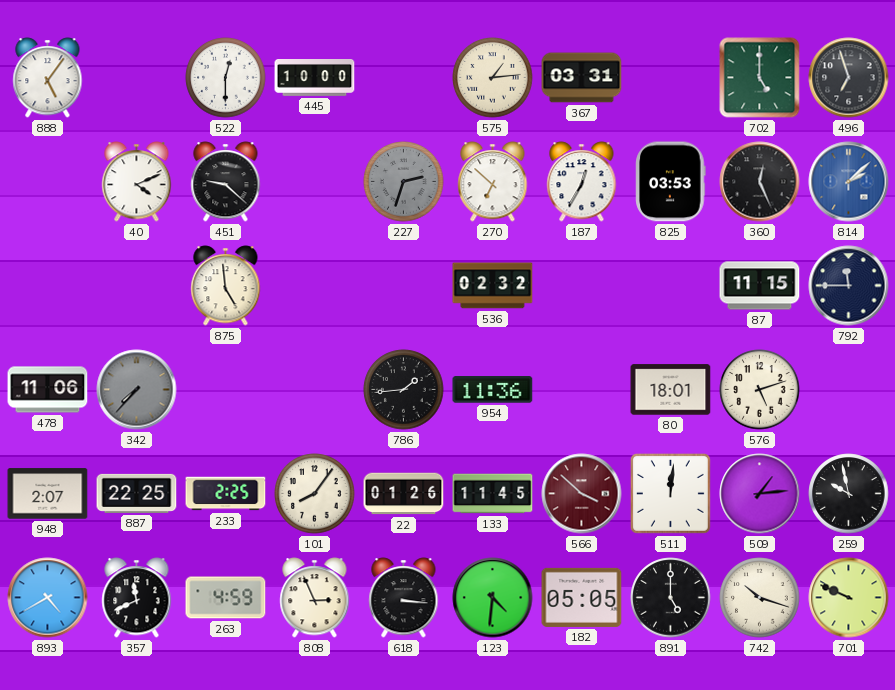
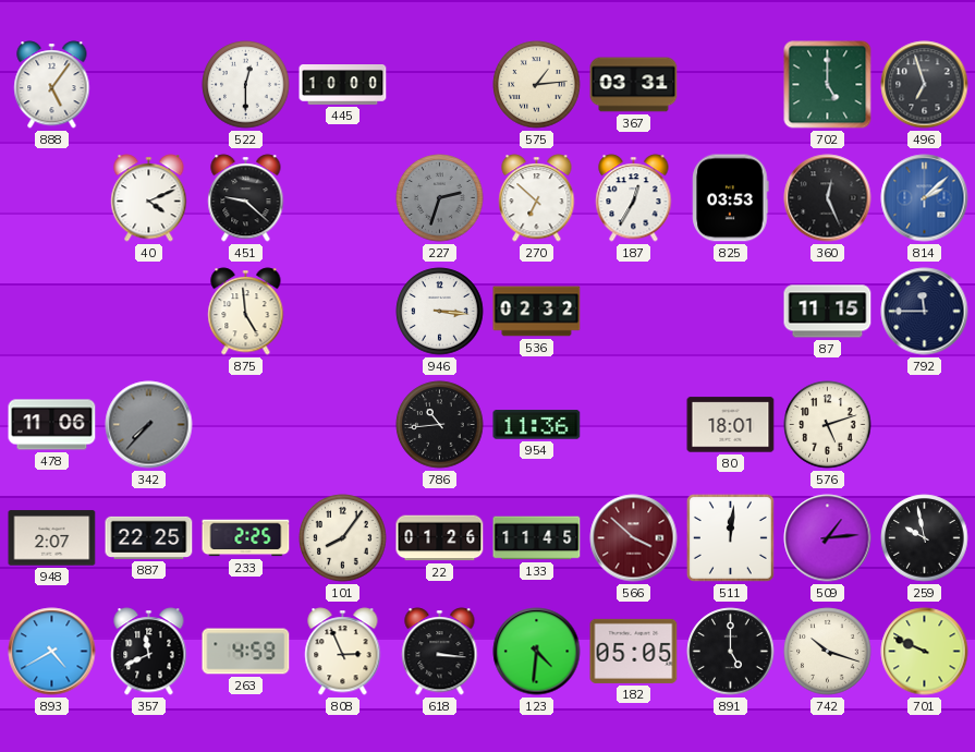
946: none -> 3:16 (440, 312)
786: 1:44 -> 10:44 (440, 425)
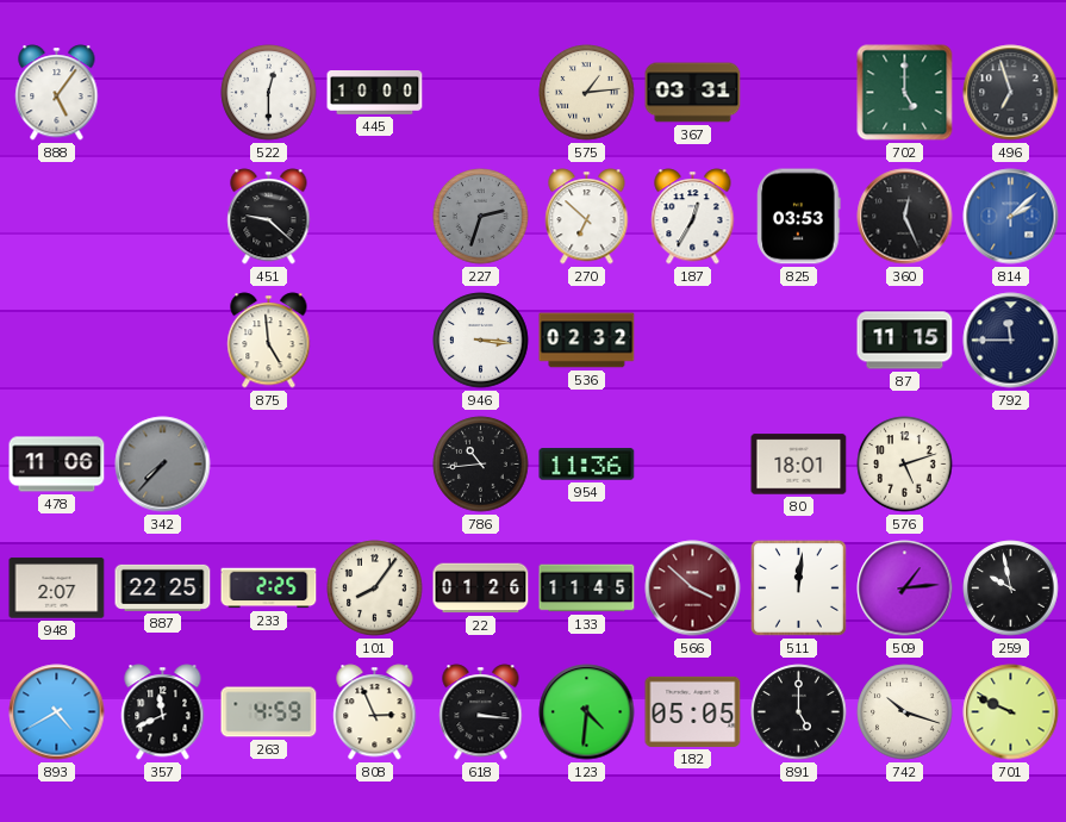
40: 4:11 -> none (149, 198)
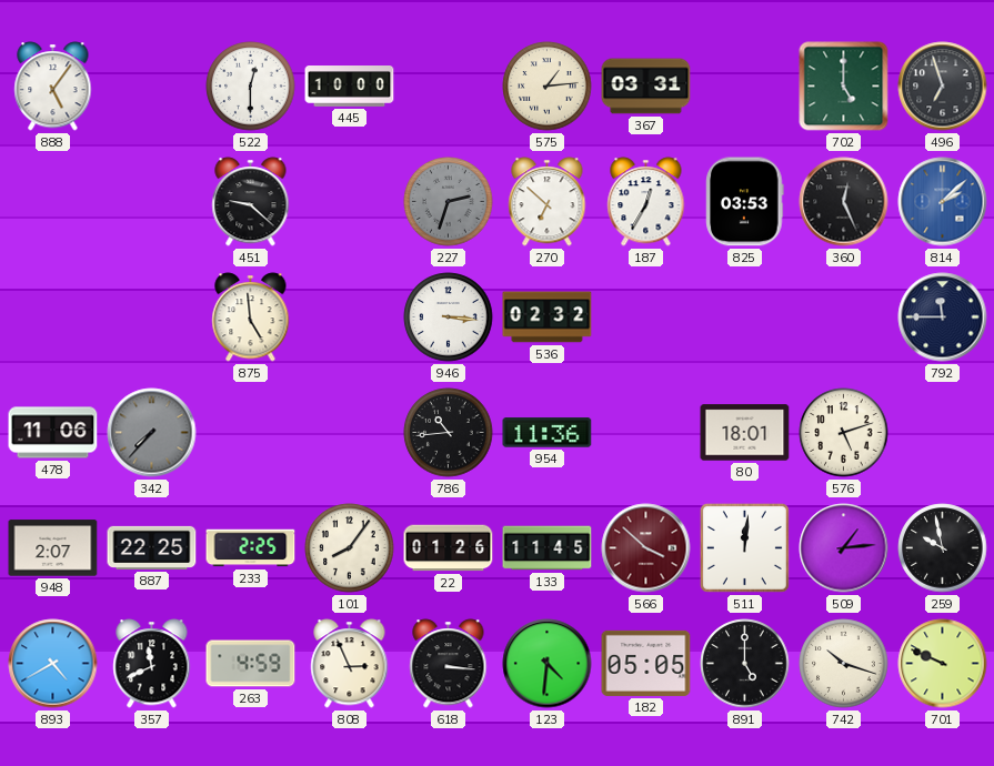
87: 11:15 -> none (905, 341)
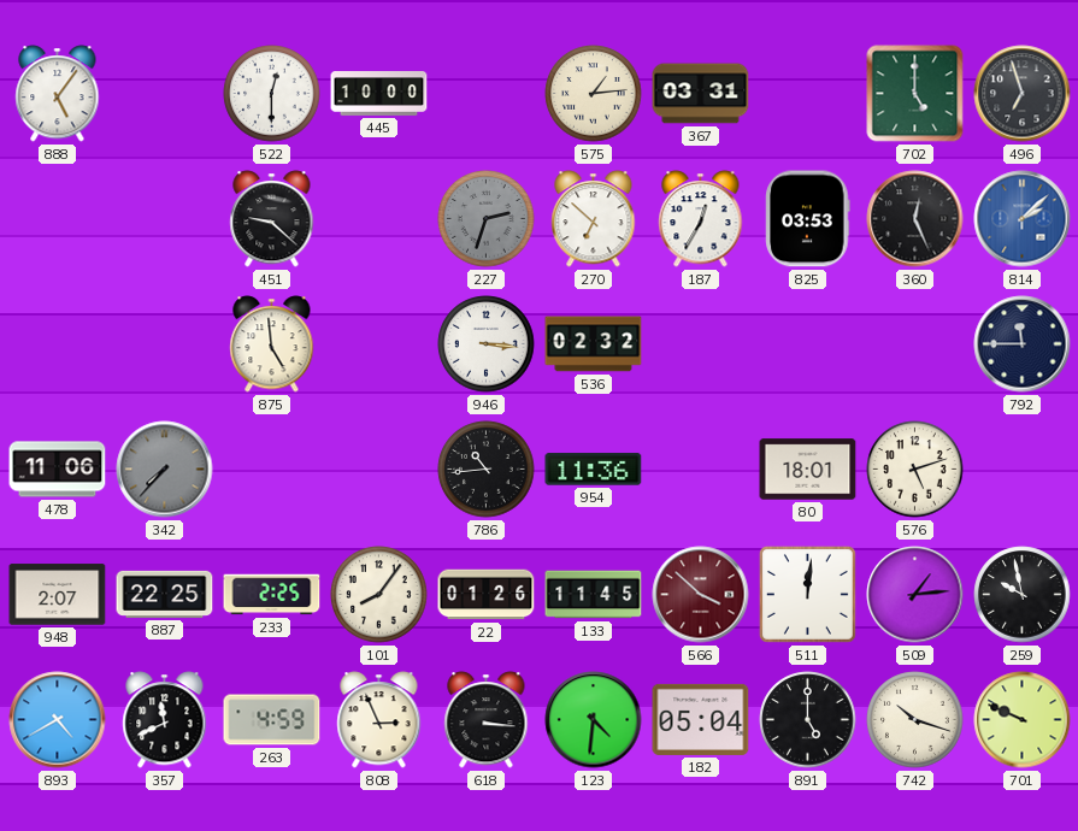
182: 05:05 -> 05:04 (701, 719)
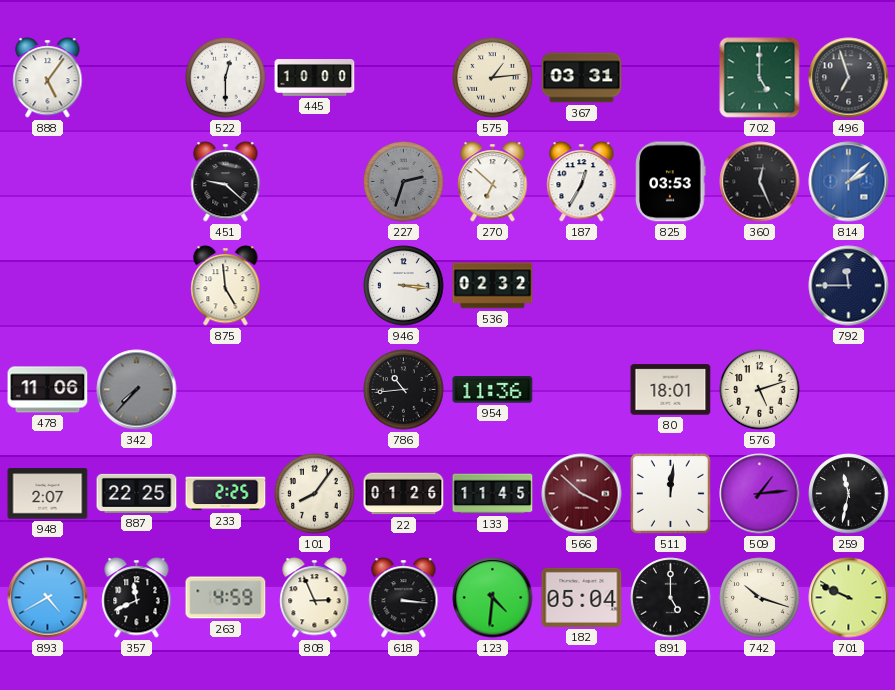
259: 9:58 -> 11:32 (849, 494)
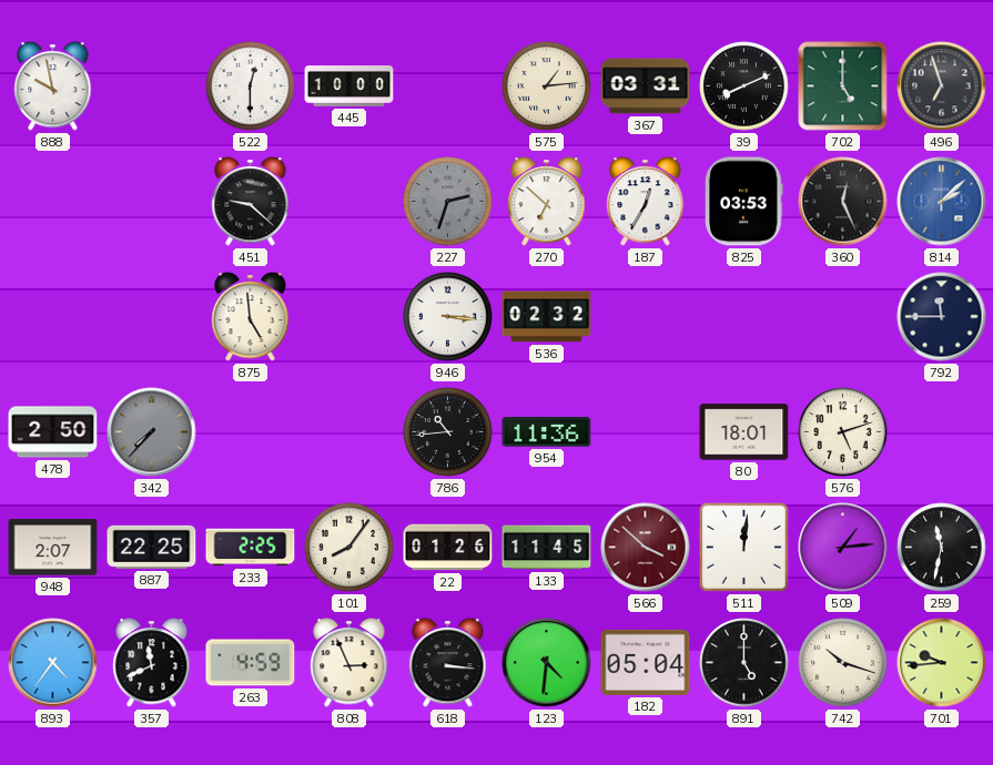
888: 5:06 -> 9:58 (53, 86)
39: none -> 8:11 (744, 86)
478: 11:06 -> 2:50 (53, 432)
893: 4:40 -> 4:36 (53, 663)
701: 9:49 -> 9:44 (942, 663)
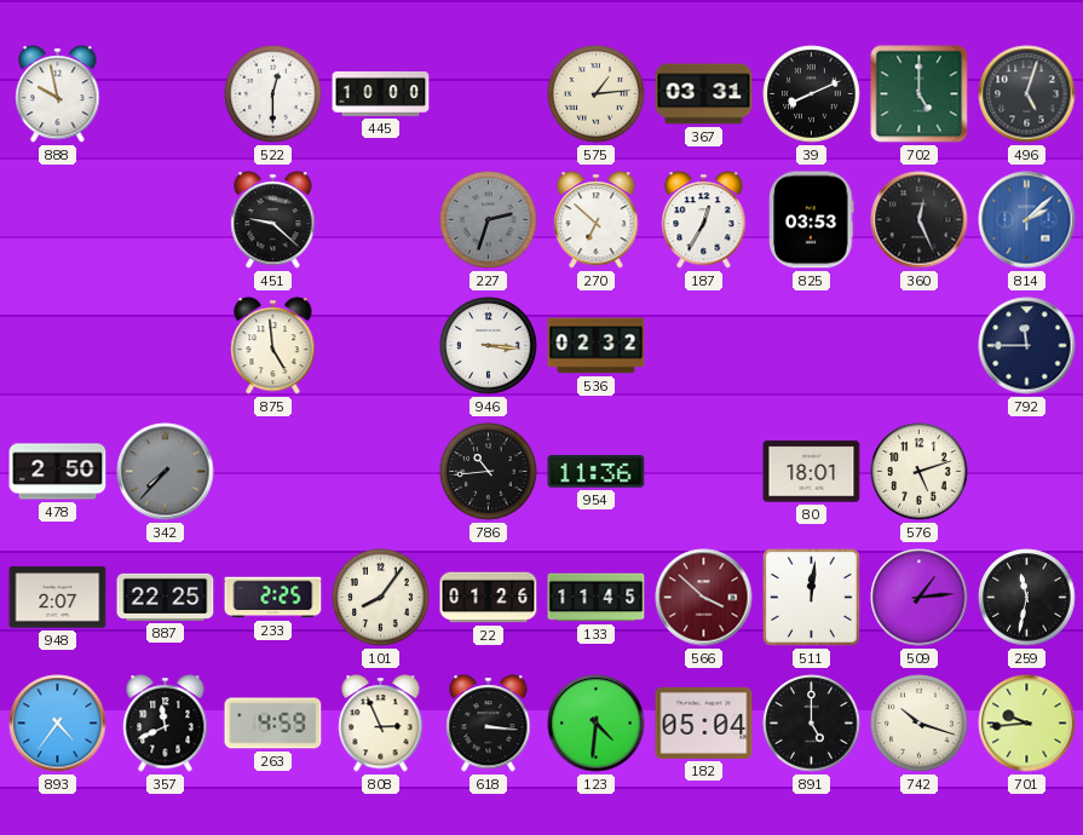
496: 6:57 -> 5:03 (1027, 94)
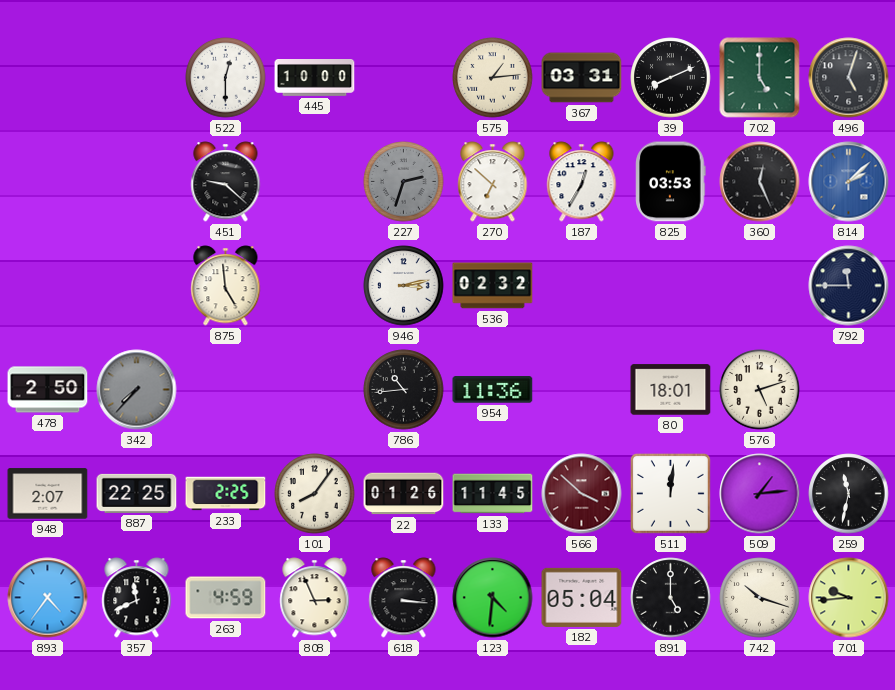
888: 9:58 -> none (58, 94)
946: 3:16 -> 3:13 (404, 286)
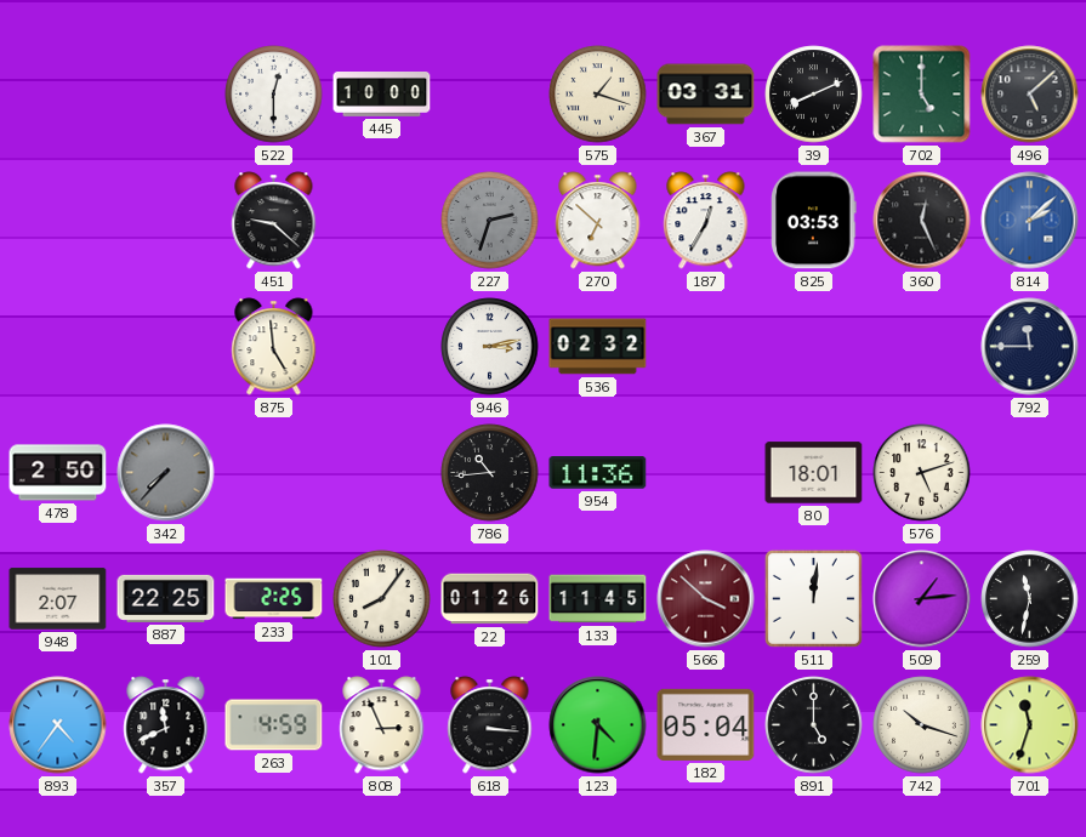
575: 1:14 -> 1:18 (598, 95)
496: 5:03 -> 5:08 (1030, 95)
701: 9:44 -> 11:33 (1030, 725)
